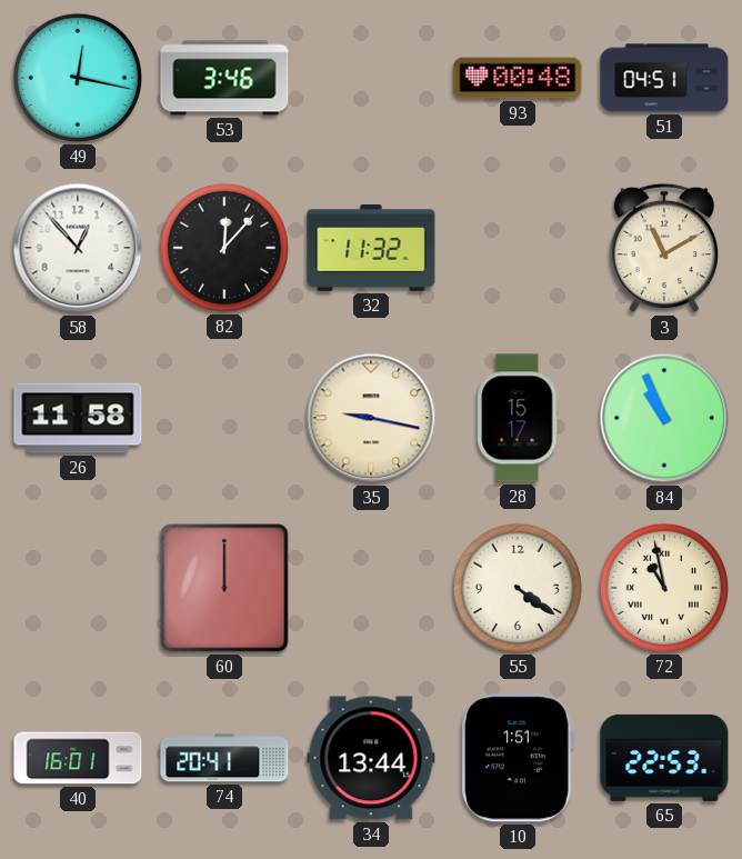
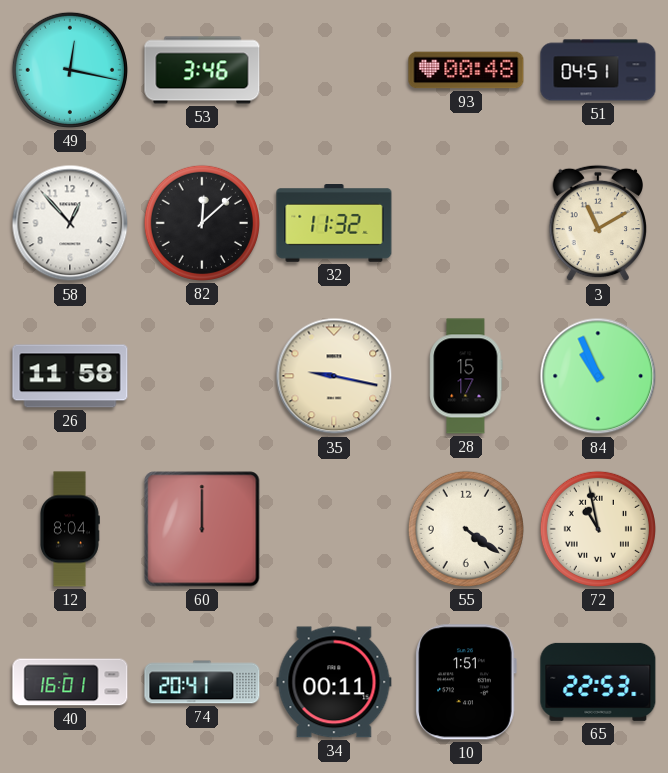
82: 12:07 -> 12:08 (202, 223)
12: none -> 8:04 (70, 529)
34: 13:44 -> 00:11 (334, 682)
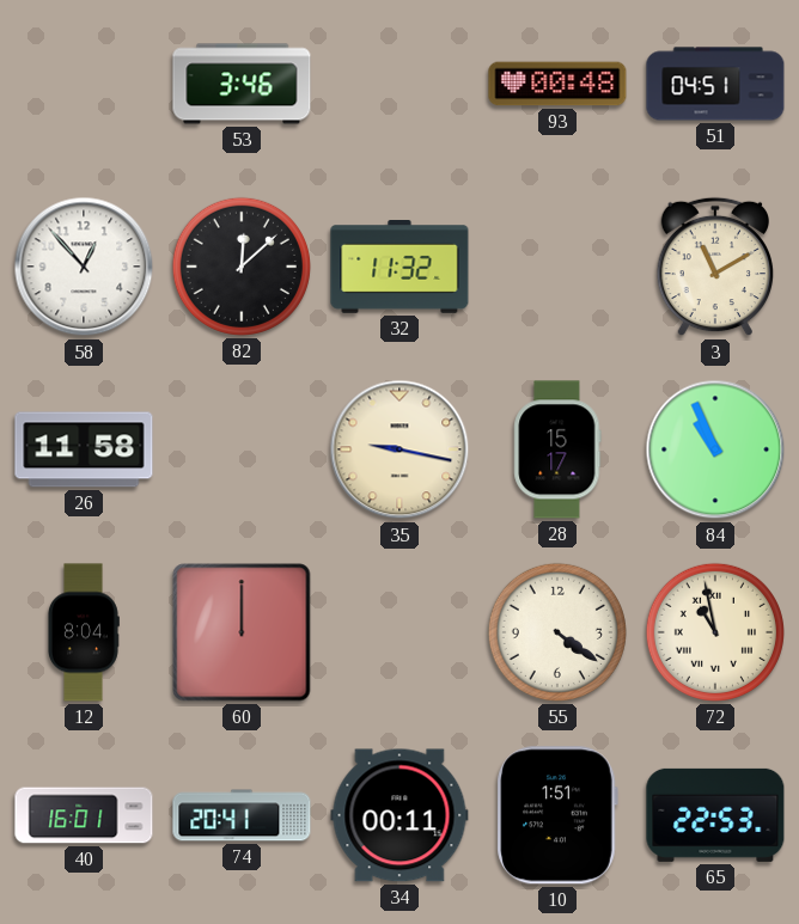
49: 12:17 -> none (70, 70)
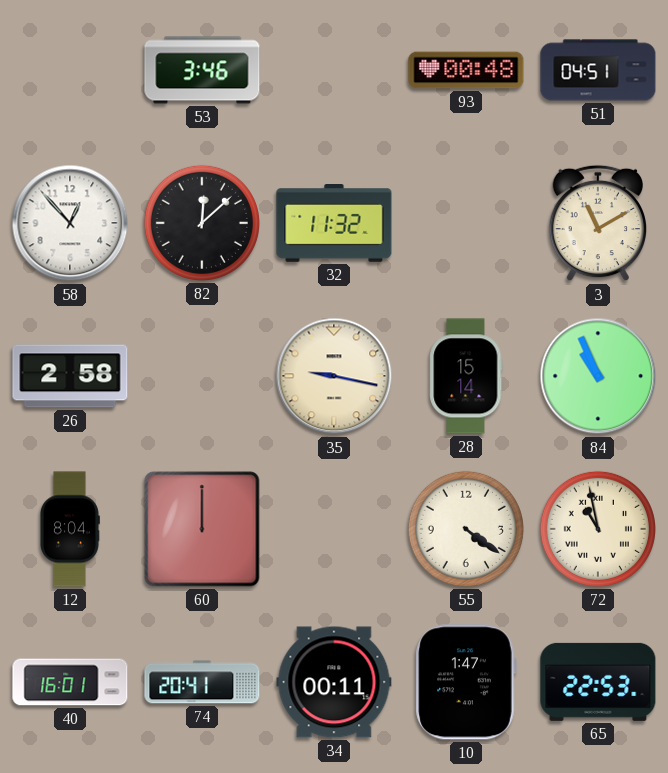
26: 11:58 -> 2:58 (70, 376)
28: 15:17 -> 15:14 (466, 376)
10: 1:51 -> 1:47 (466, 682)
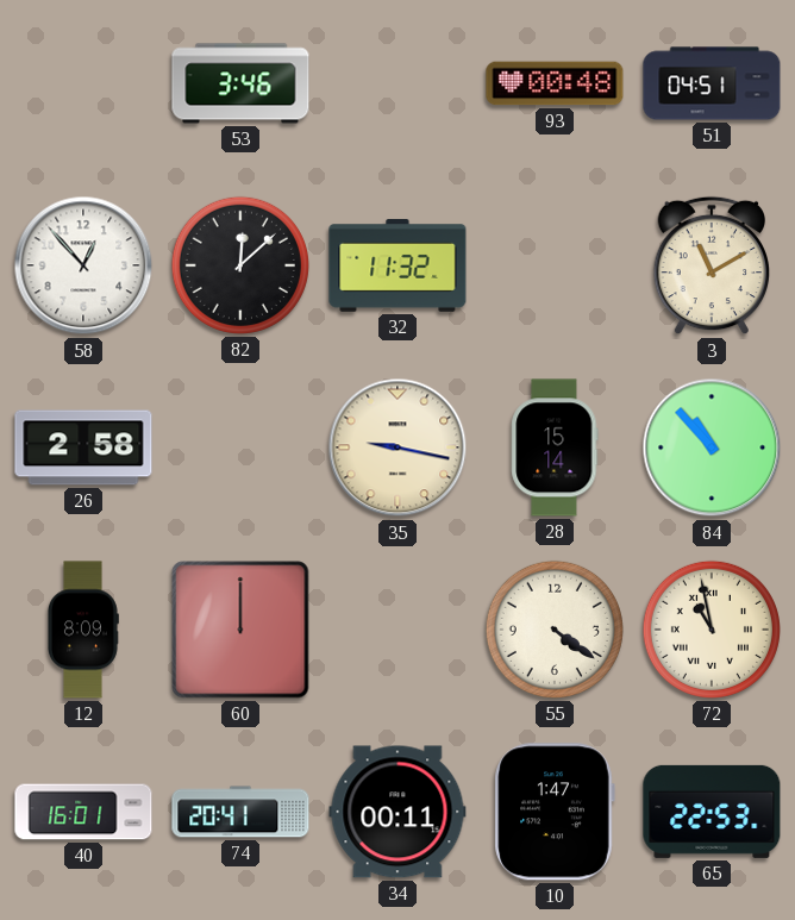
84: 10:56 -> 10:53 (712, 448)
12: 8:04 -> 8:09 (83, 630)
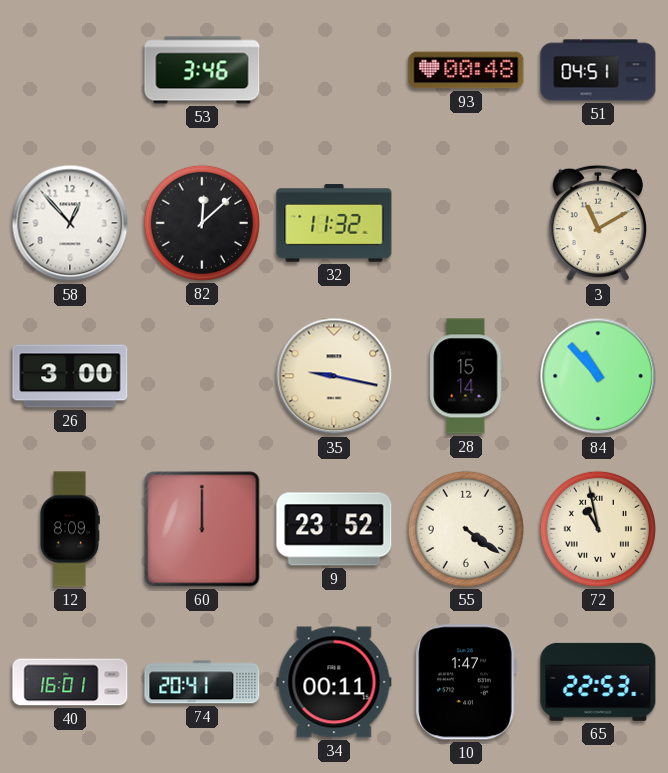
26: 2:58 -> 3:00 (70, 376)
9: none -> 23:52 (334, 529)
